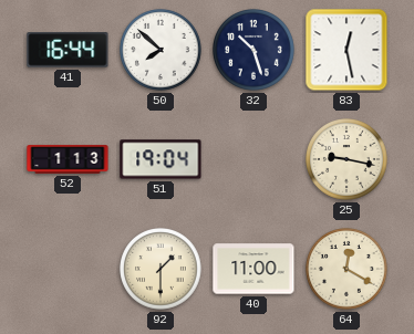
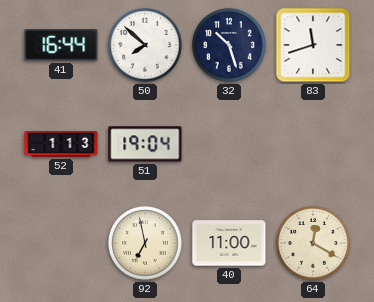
83: 12:28 -> 11:42 (313, 45)
25: 9:17 -> none (348, 160)
92: 1:30 -> 6:58 (146, 244)
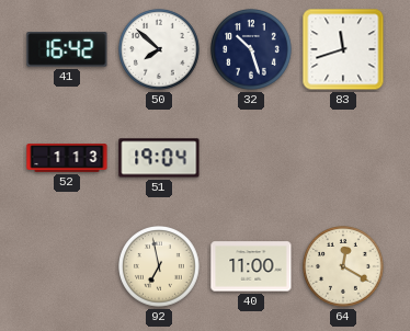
41: 16:44 -> 16:42 (67, 49)
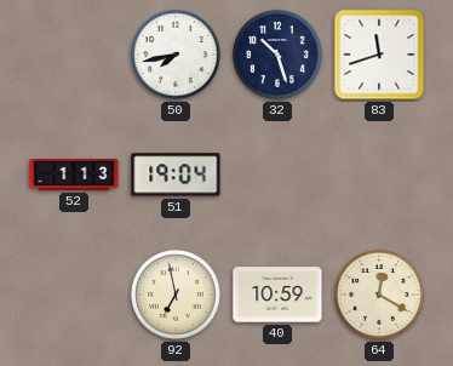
41: 16:42 -> none (67, 49)
50: 7:52 -> 7:43 (177, 56)
40: 11:00 -> 10:59 (277, 294)
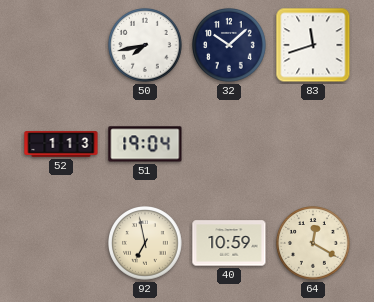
32: 10:27 -> 10:08 (230, 46)
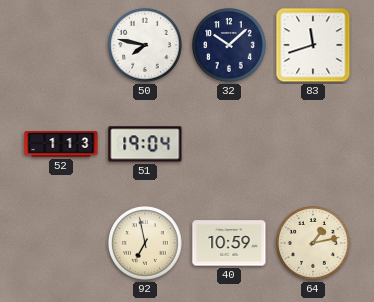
50: 7:43 -> 7:47 (146, 46)
64: 12:20 -> 1:13 (314, 244)
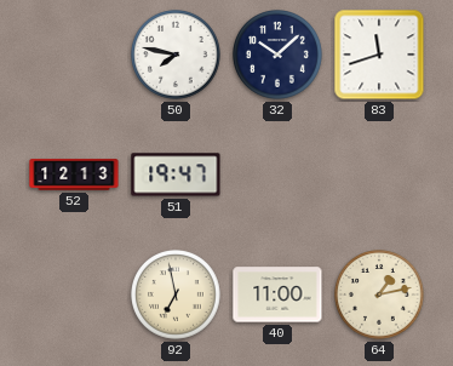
52: 1:13 -> 12:13 (74, 175)
51: 19:04 -> 19:47 (176, 175)
40: 10:59 -> 11:00 (277, 294)
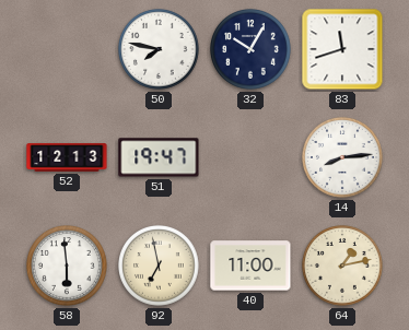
32: 10:08 -> 10:05 (252, 50)
14: none -> 8:14 (343, 158)
58: none -> 5:59 (68, 267)
